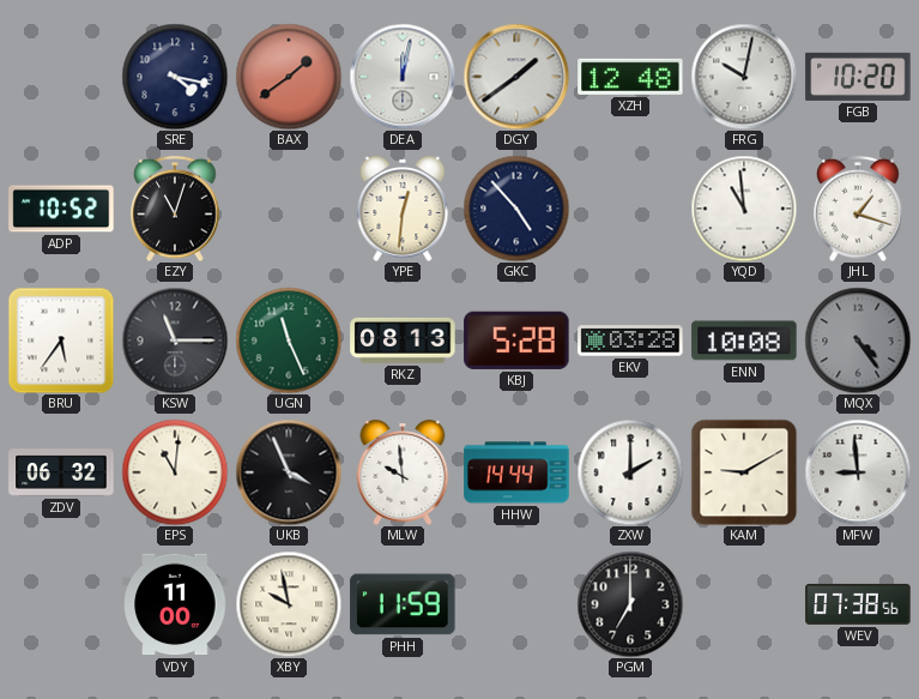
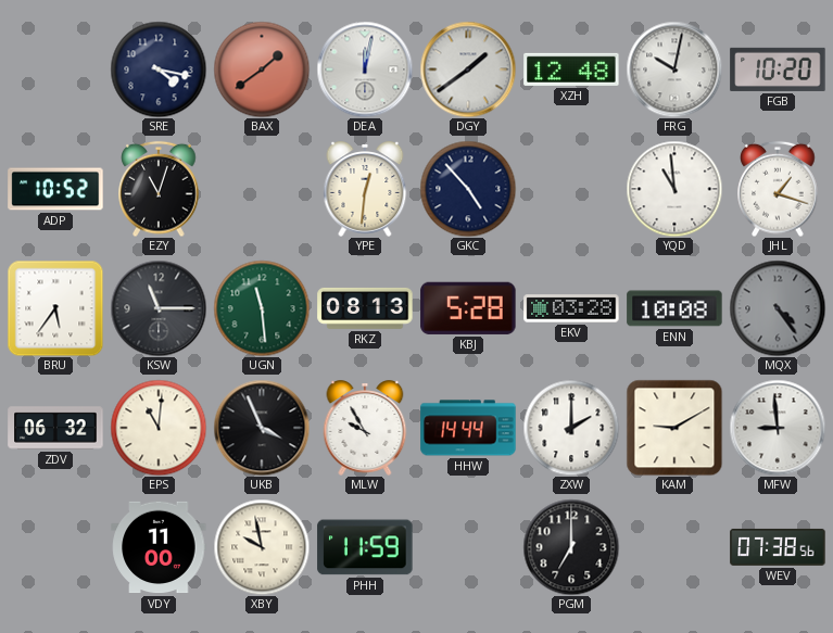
UGN: 11:26 -> 11:29 (262, 308)
MLW: 9:59 -> 9:55 (365, 428)
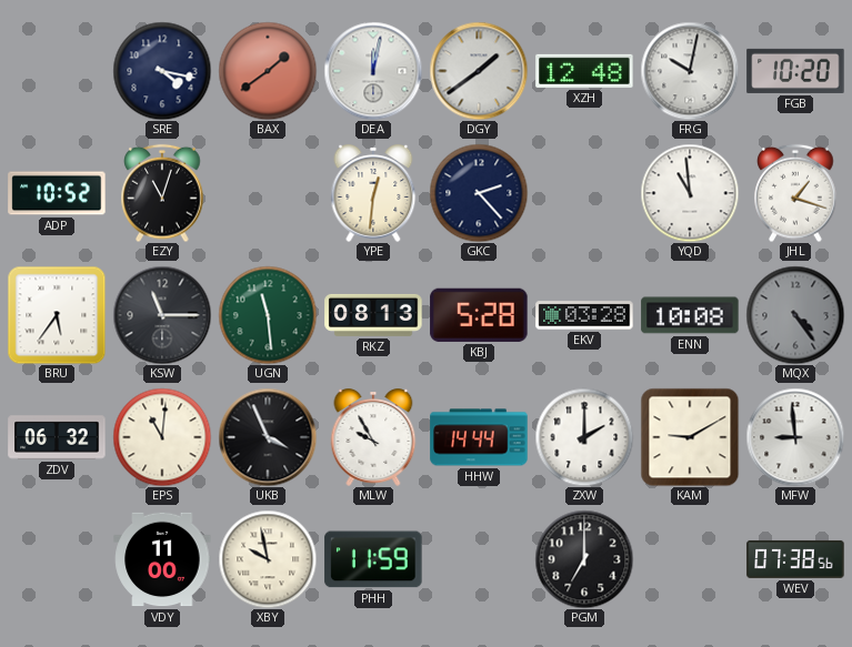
GKC: 4:53 -> 2:23 (479, 193)
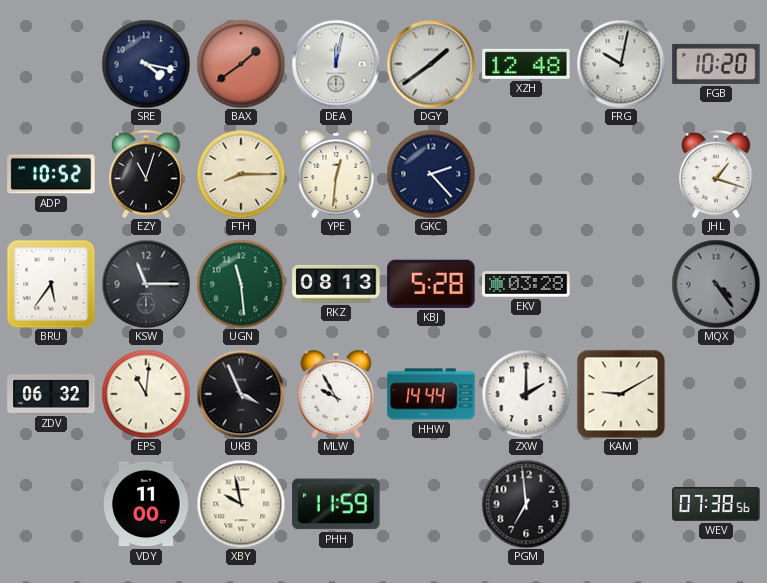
FTH: none -> 8:15 (241, 174)
YQD: 10:59 -> none (690, 193)
ENN: 10:08 -> none (690, 315)
MFW: 8:59 -> none (795, 437)
PGM: 7:00 -> 6:59 (526, 504)
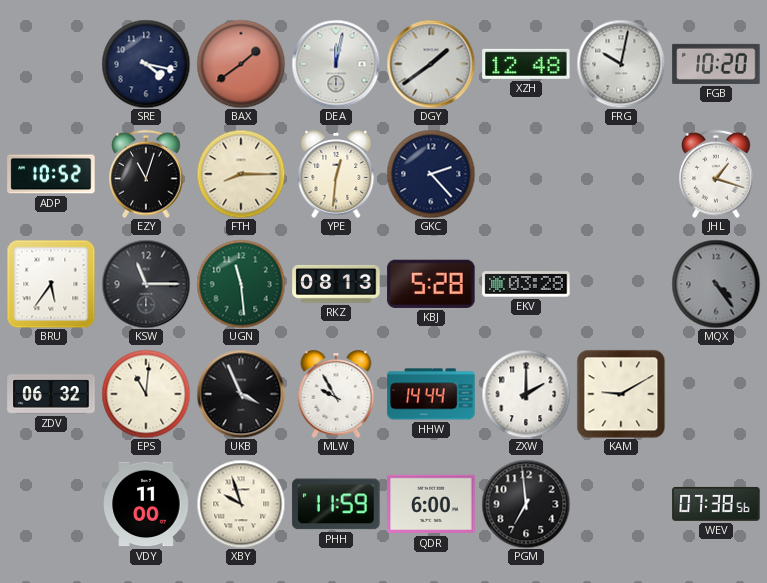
XBY: 9:58 -> 9:57 (241, 504)
QDR: none -> 6:00 (431, 504)
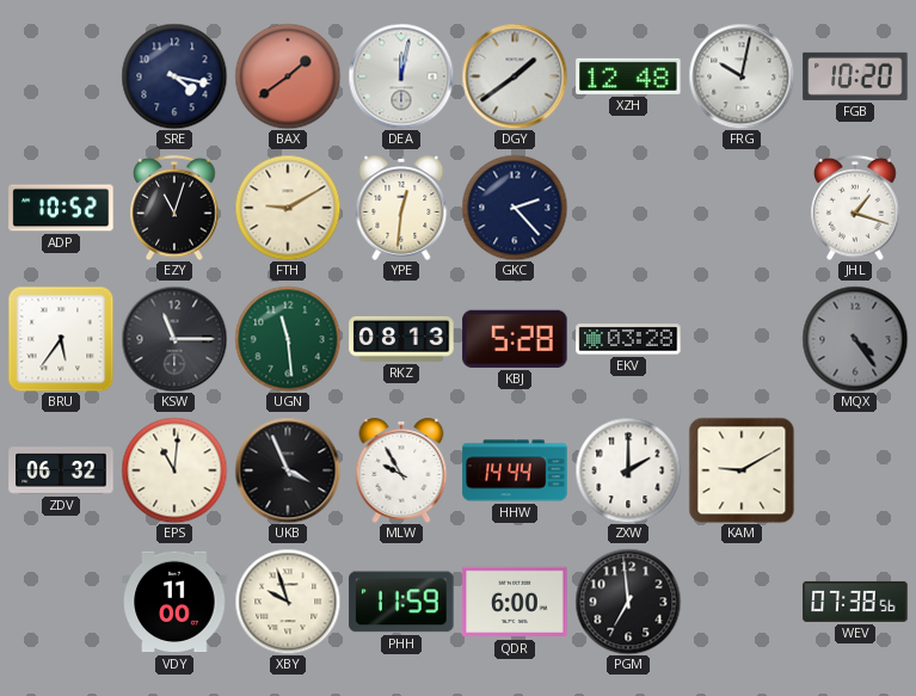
FTH: 8:15 -> 9:10 (288, 208)
